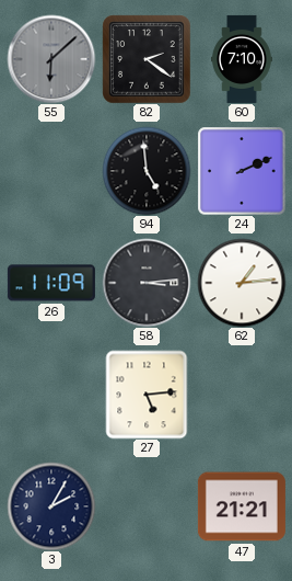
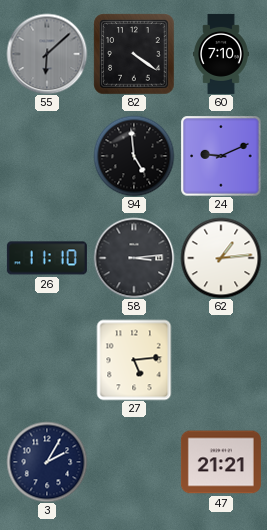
82: 2:21 -> 4:21 (134, 54)
24: 2:11 -> 9:11 (221, 156)
26: 11:09 -> 11:10 (47, 258)
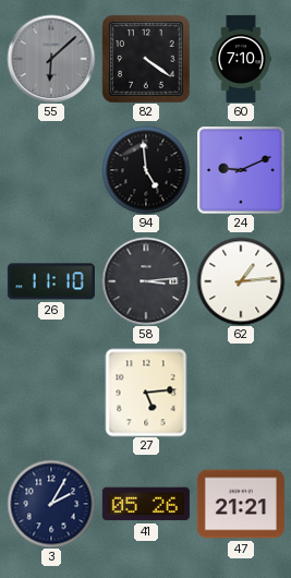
41: none -> 05:26 (146, 504)
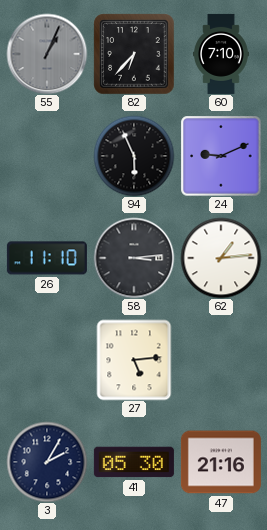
55: 6:08 -> 1:04 (47, 54)
82: 4:21 -> 6:37 (134, 54)
94: 4:59 -> 5:56 (134, 156)
41: 05:26 -> 05:30 (134, 462)
47: 21:21 -> 21:16 (221, 462)
